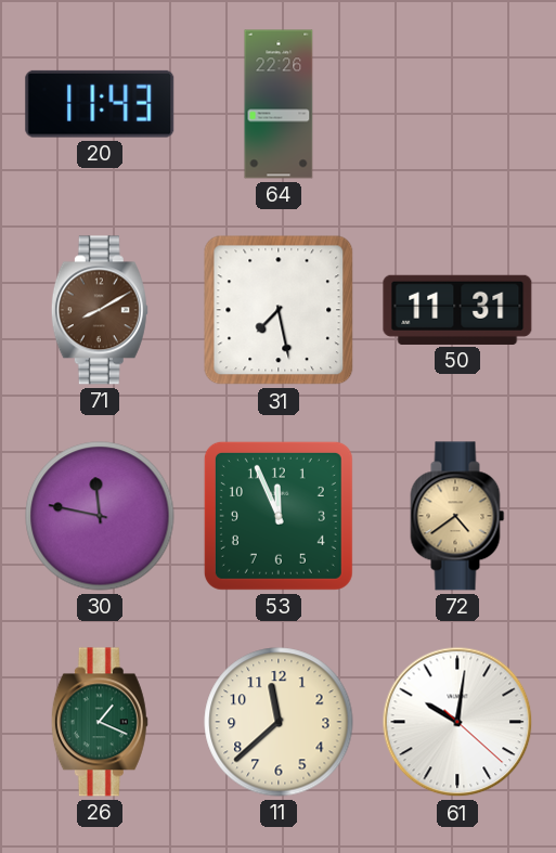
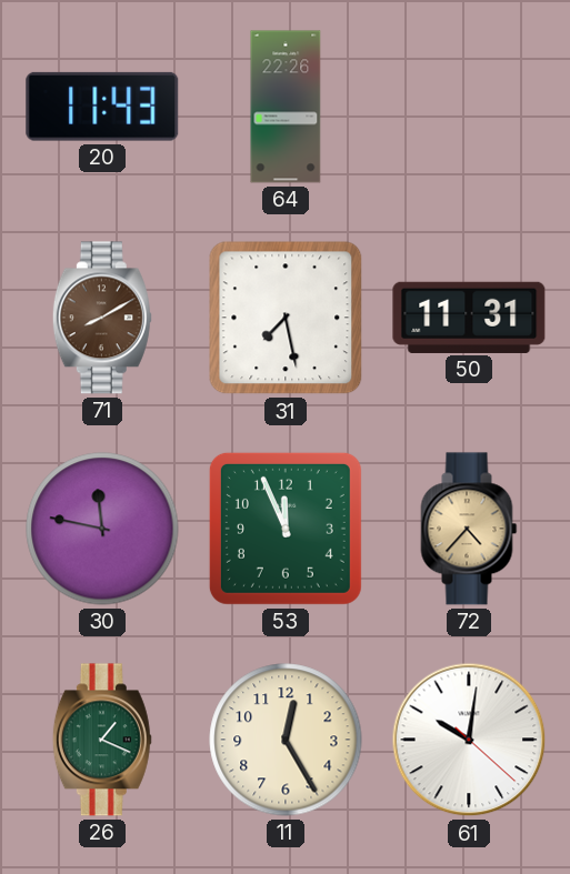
72: 4:39 -> 4:37 (469, 529)
11: 11:38 -> 12:25 (286, 740)
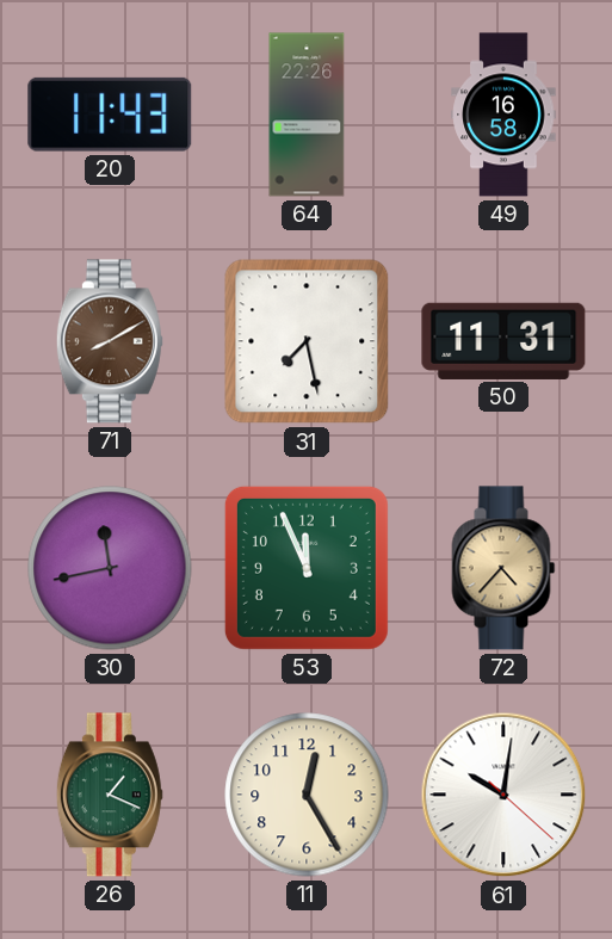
49: none -> 16:58 (503, 115)
30: 11:47 -> 11:43 (110, 568)
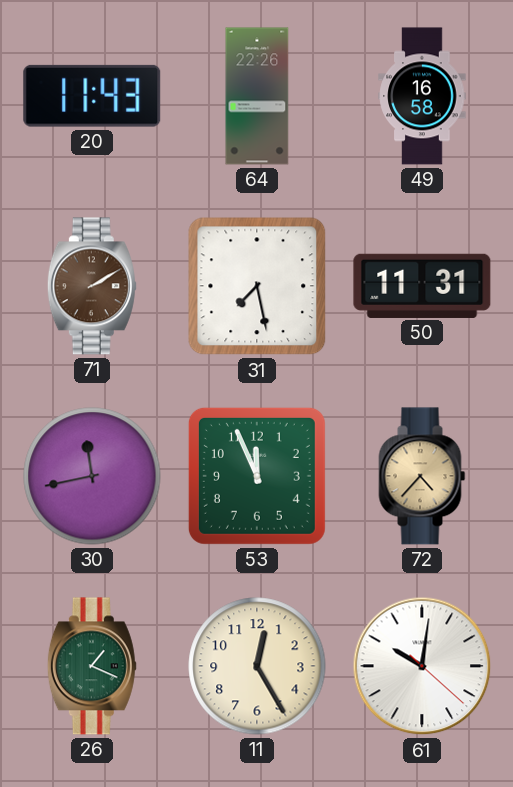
71: 8:10 -> 2:10 (92, 286)
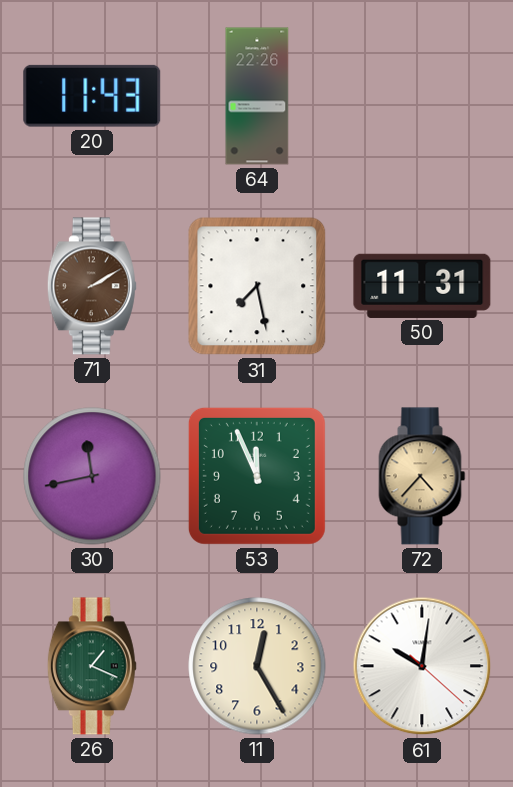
49: 16:58 -> none (422, 96)
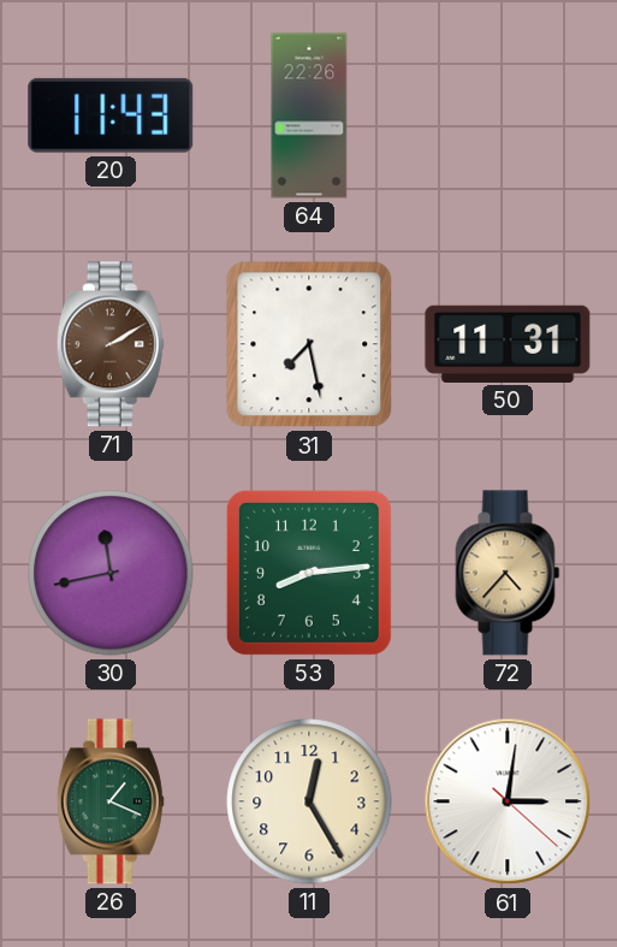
53: 11:56 -> 8:14 (309, 573)
61: 10:01 -> 3:01 (508, 801)
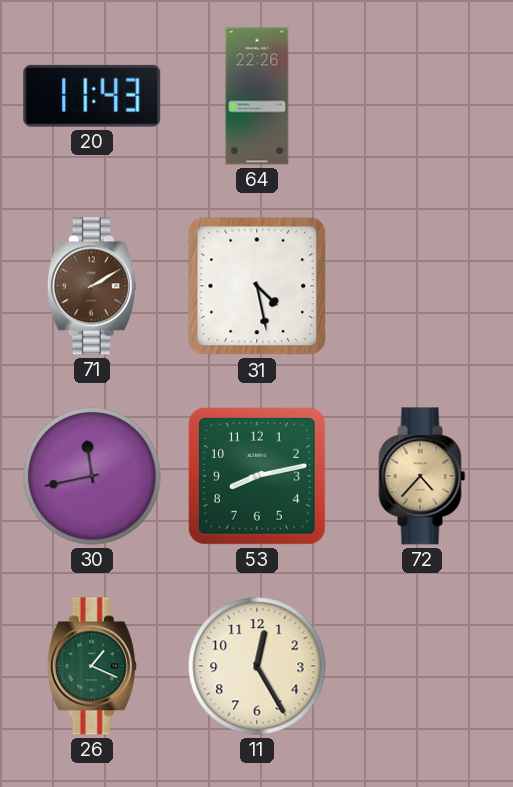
31: 7:28 -> 4:28 (257, 286)
50: 11:31 -> none (508, 344)
53: 8:14 -> 8:13 (257, 476)
61: 3:01 -> none (508, 801)
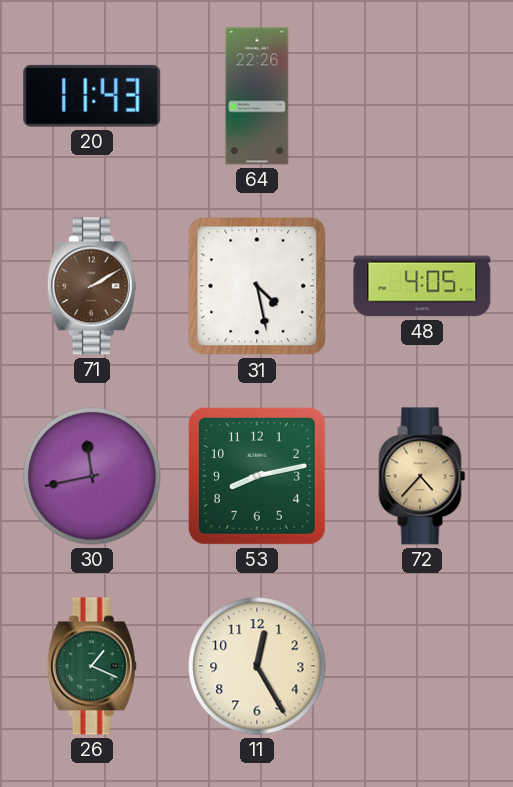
48: none -> 4:05 (422, 286)
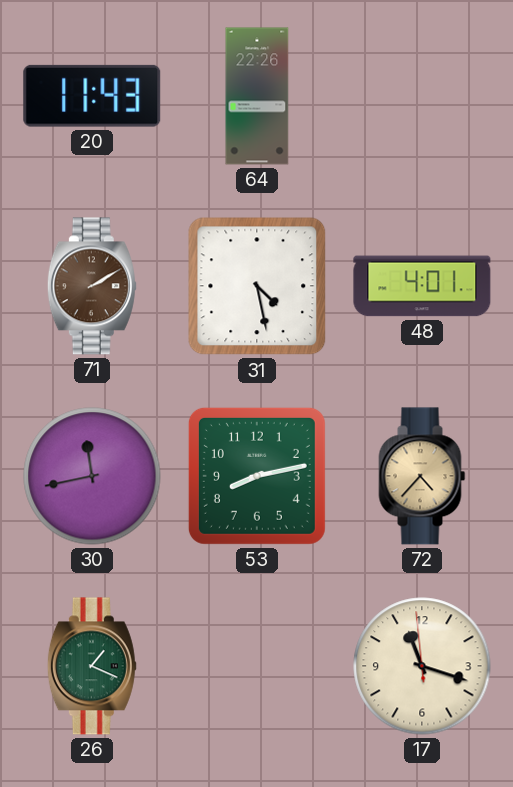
48: 4:05 -> 4:01 (422, 286)
11: 12:25 -> none (257, 666)
17: none -> 11:17 (422, 666)
